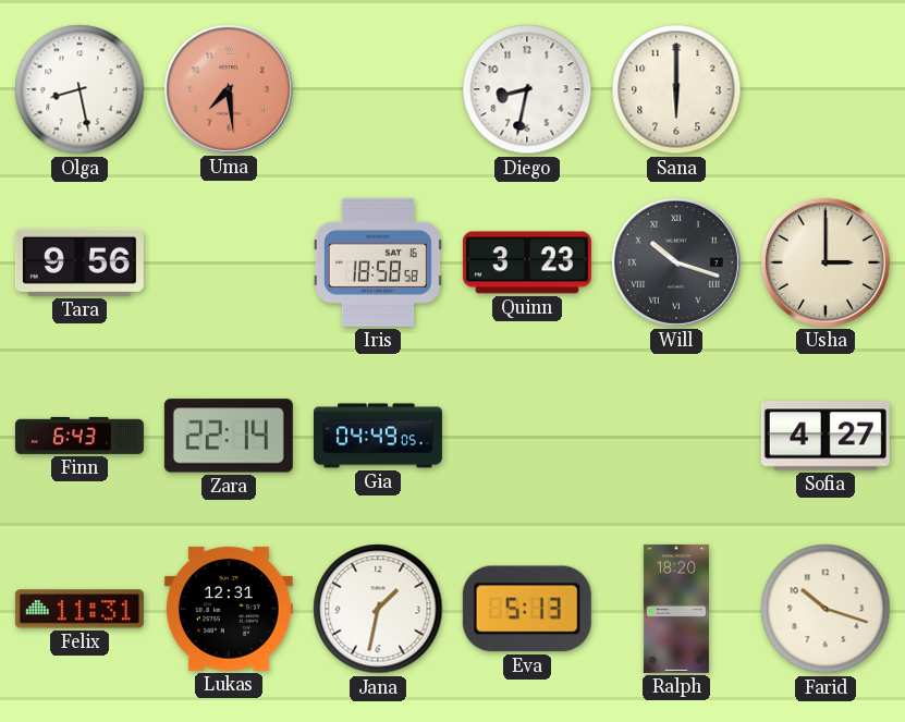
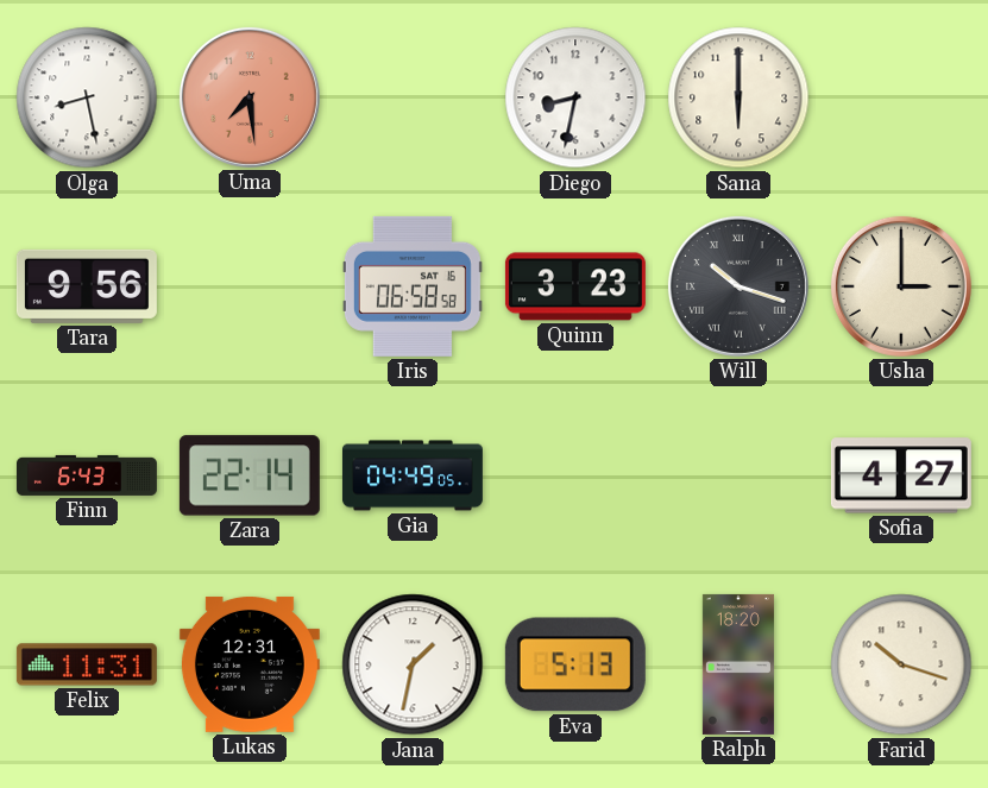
Iris: 18:58 -> 06:58 (413, 286)
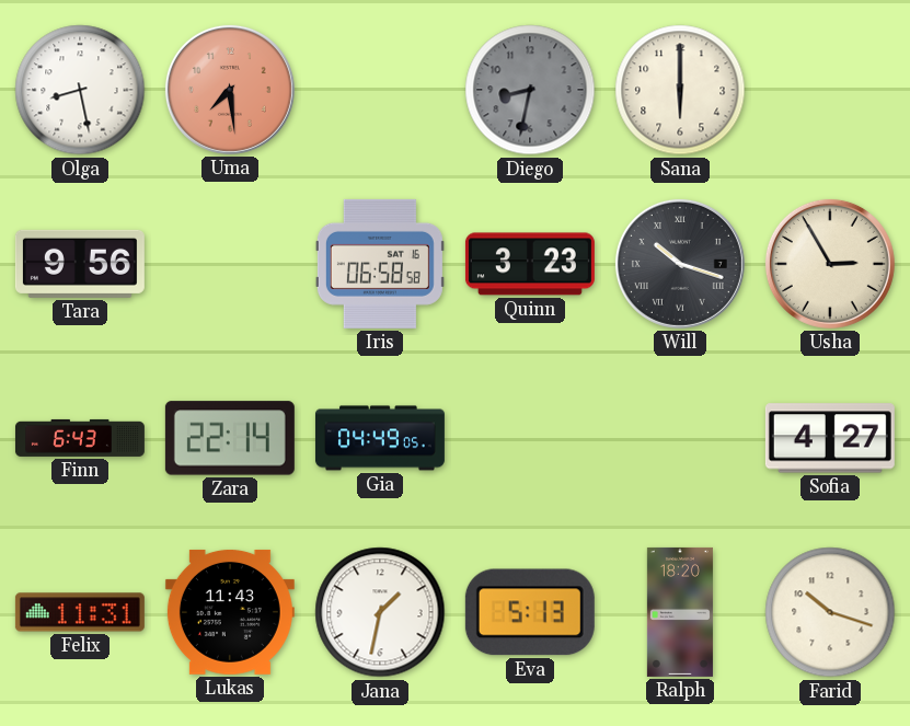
Diego dial: white -> grey (530, 90)
Usha: 3:00 -> 2:55 (830, 264)
Lukas: 12:31 -> 11:43 (230, 612)
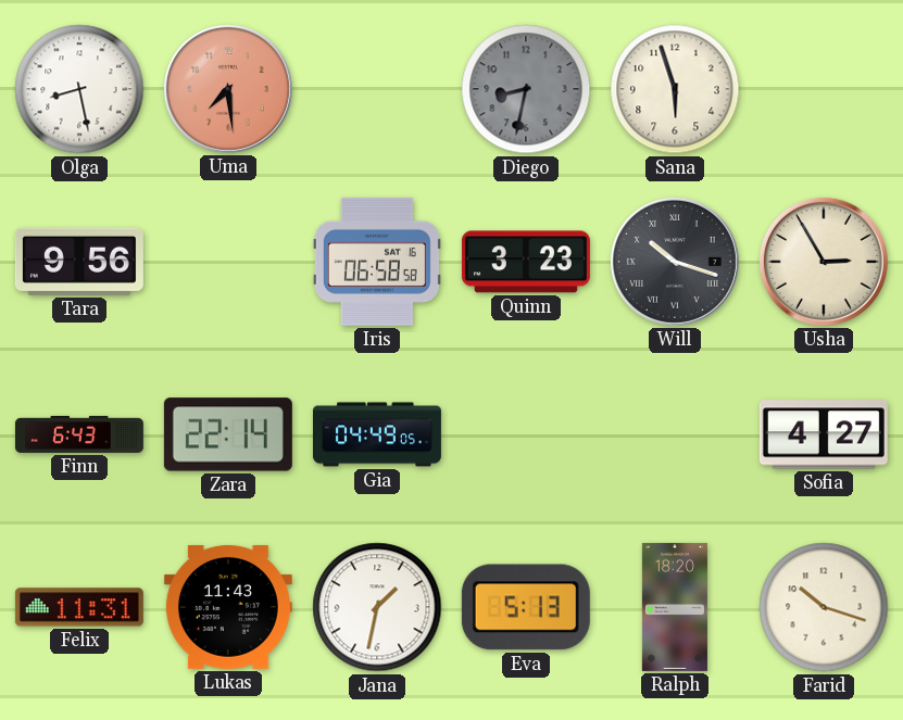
Sana: 6:00 -> 5:57 (675, 89)
